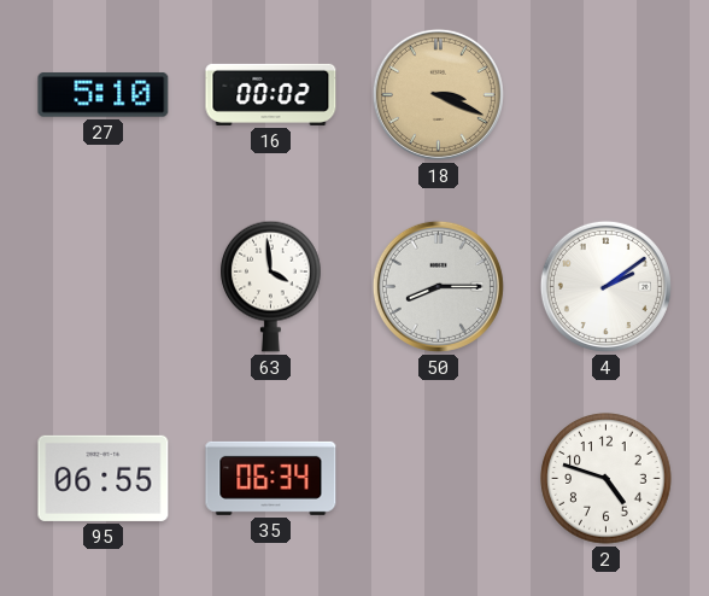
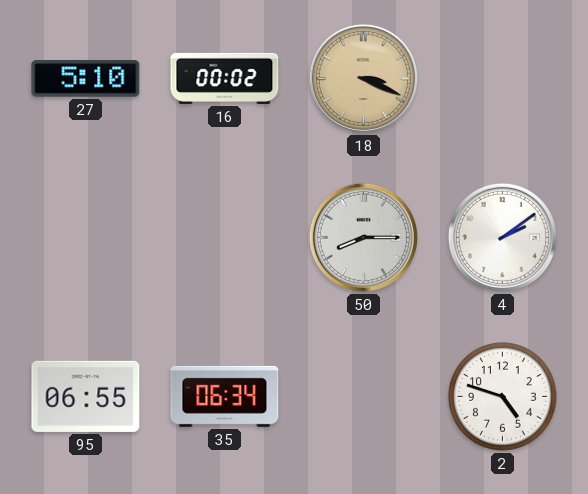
63: 3:59 -> none (271, 286)
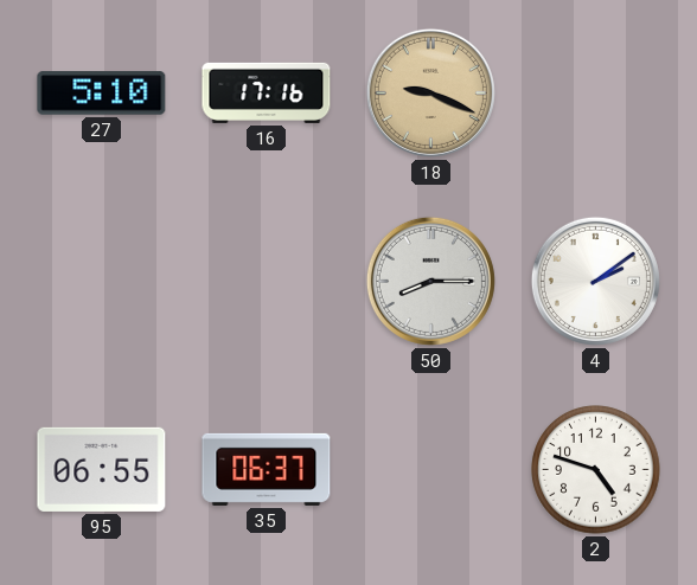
16: 00:02 -> 17:16 (267, 92)
18: 3:19 -> 9:19 (430, 92)
35: 06:34 -> 06:37 (267, 469)
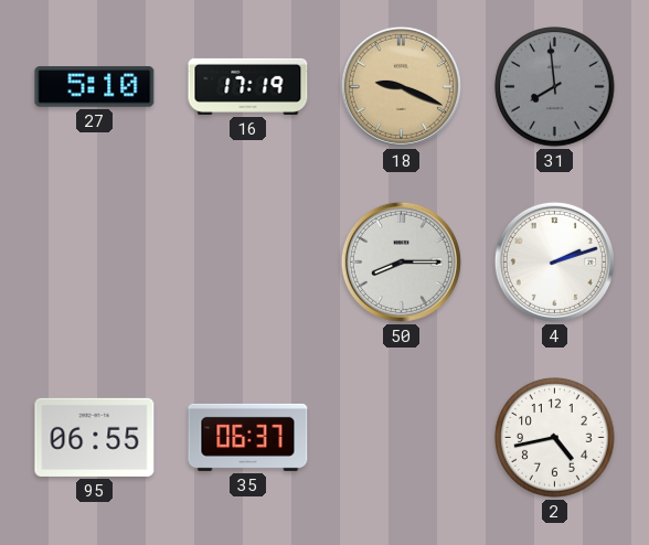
16: 17:16 -> 17:19 (248, 86)
31: none -> 7:59 (555, 87)
4: 2:09 -> 2:12 (554, 261)
2: 4:48 -> 4:43 (555, 438)
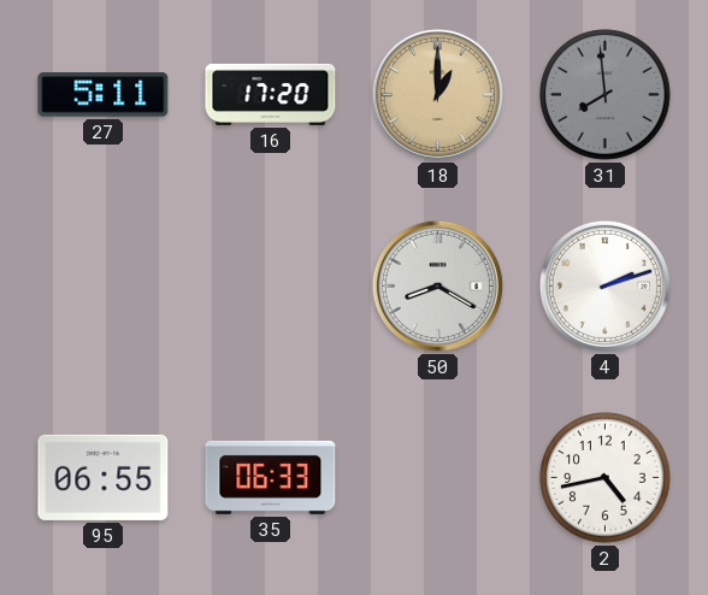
27: 5:10 -> 5:11 (104, 95)
16: 17:19 -> 17:20 (271, 94)
18: 9:19 -> 1:00 (437, 94)
50: 8:15 -> 8:20 (437, 285)
35: 06:37 -> 06:33 (271, 477)
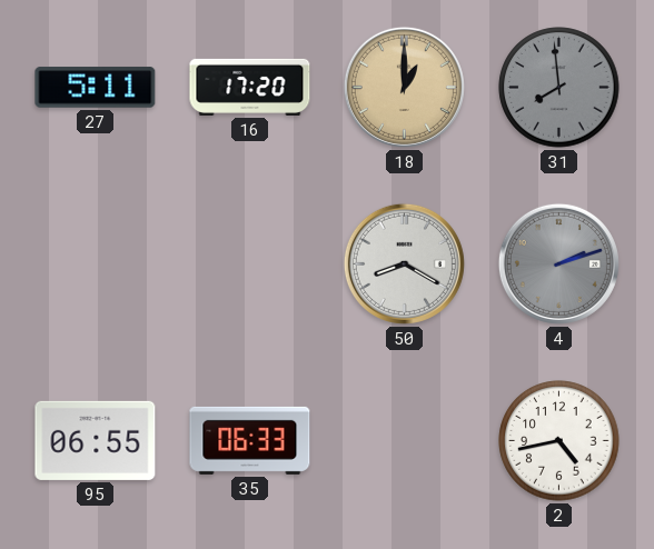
4 dial: white -> grey (558, 263)
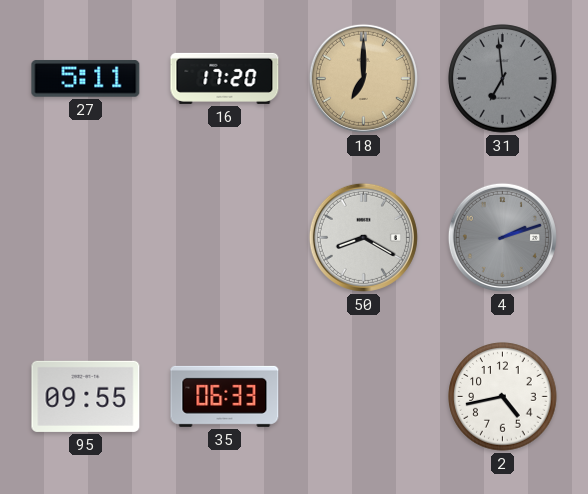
18: 1:00 -> 7:00 (363, 78)
31: 7:59 -> 6:59 (503, 79)
95: 06:55 -> 09:55 (86, 396)
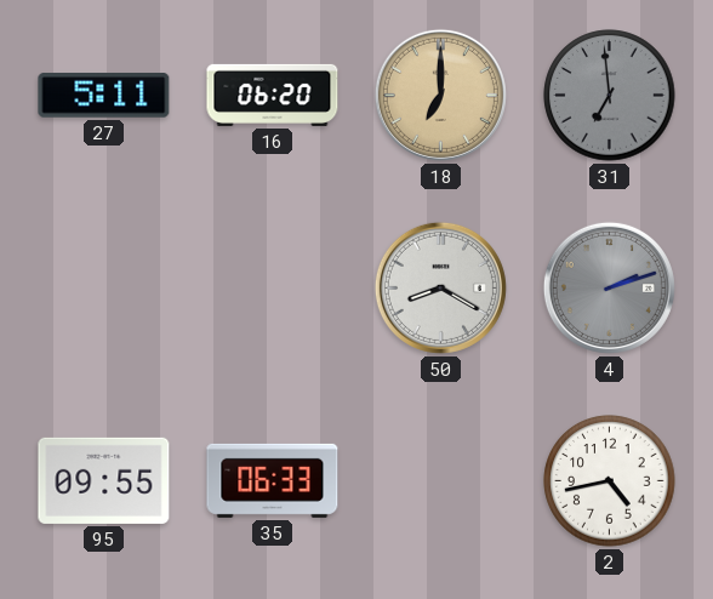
16: 17:20 -> 06:20 (273, 95)
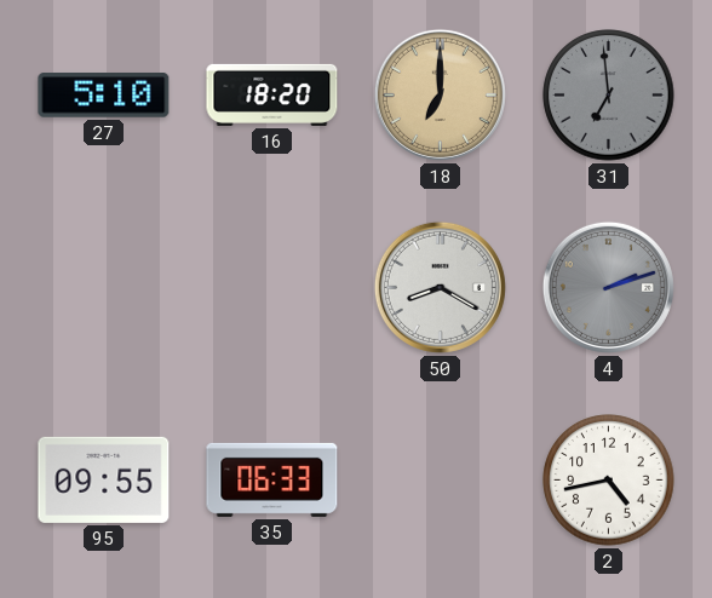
27: 5:11 -> 5:10 (104, 96)
16: 06:20 -> 18:20 (272, 94)
